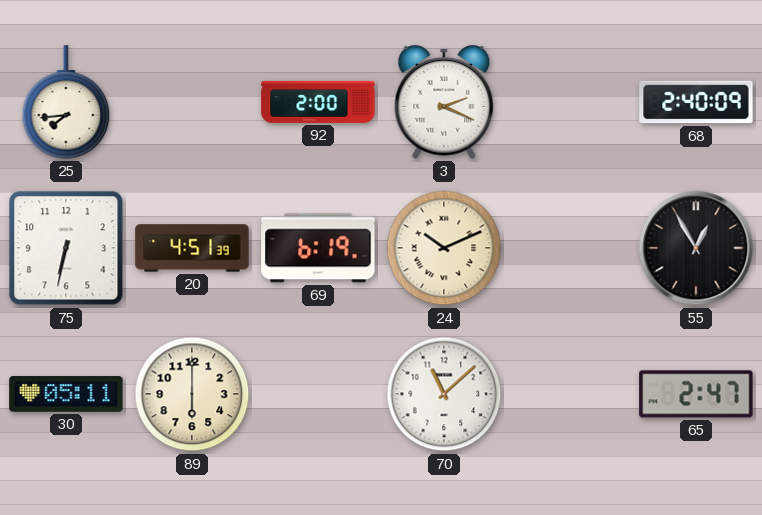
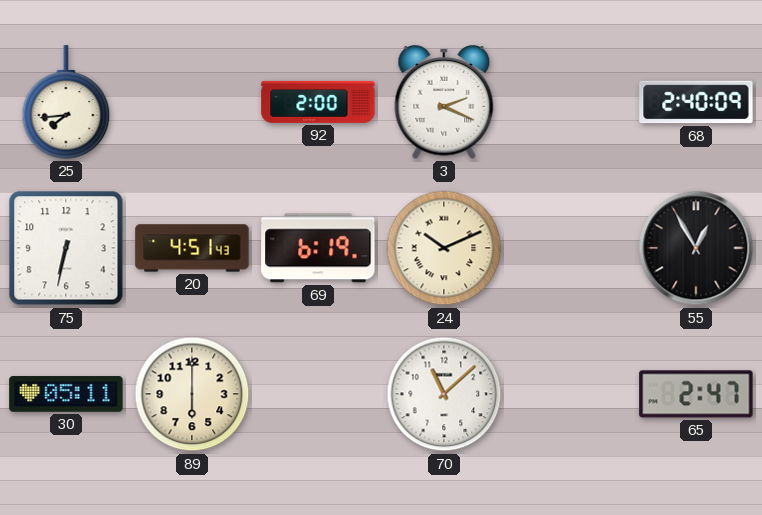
20: 4:51:39 -> 4:51:43 (192, 248)
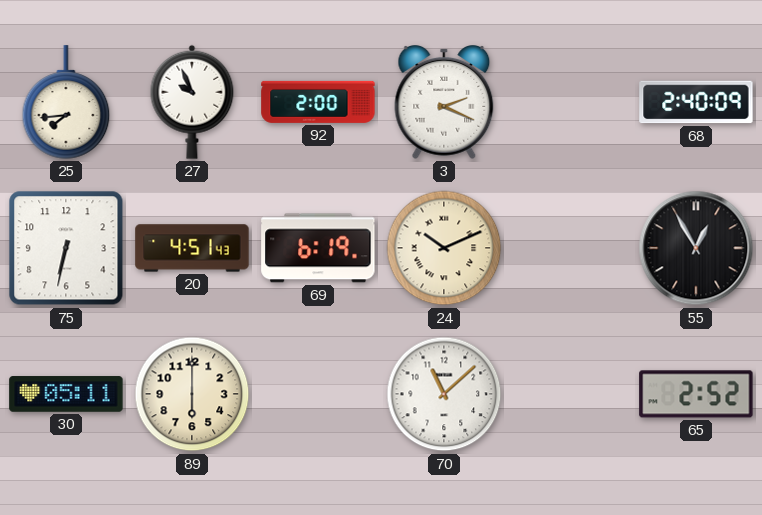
27: none -> 9:56 (192, 102)
65: 2:47 -> 2:52 (696, 394)
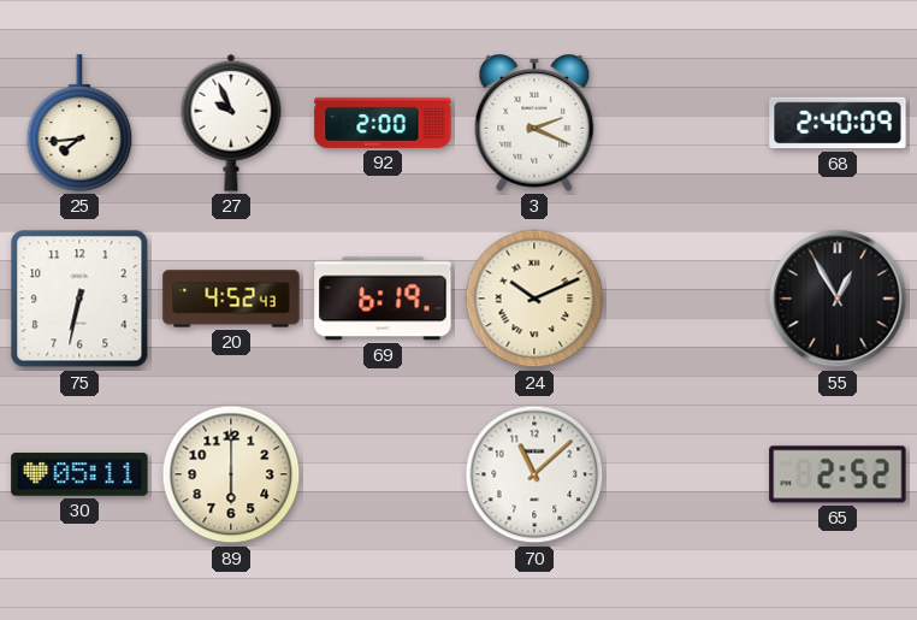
20: 4:51 -> 4:52 (231, 299)
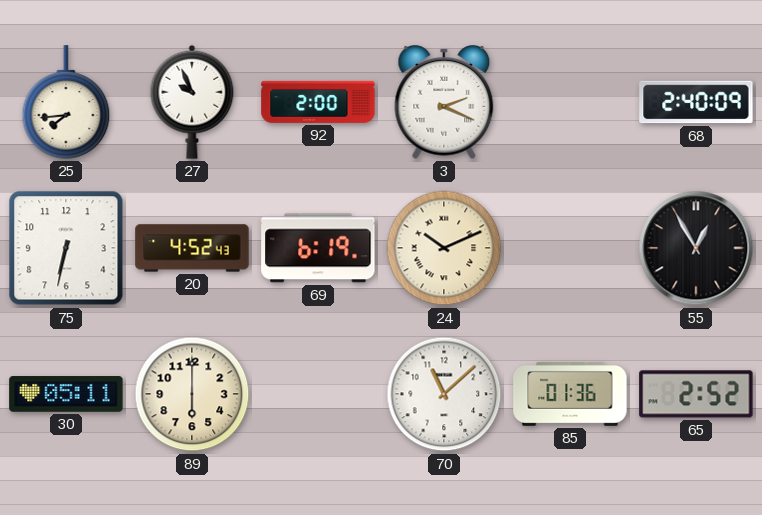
85: none -> 01:36 (570, 394)
